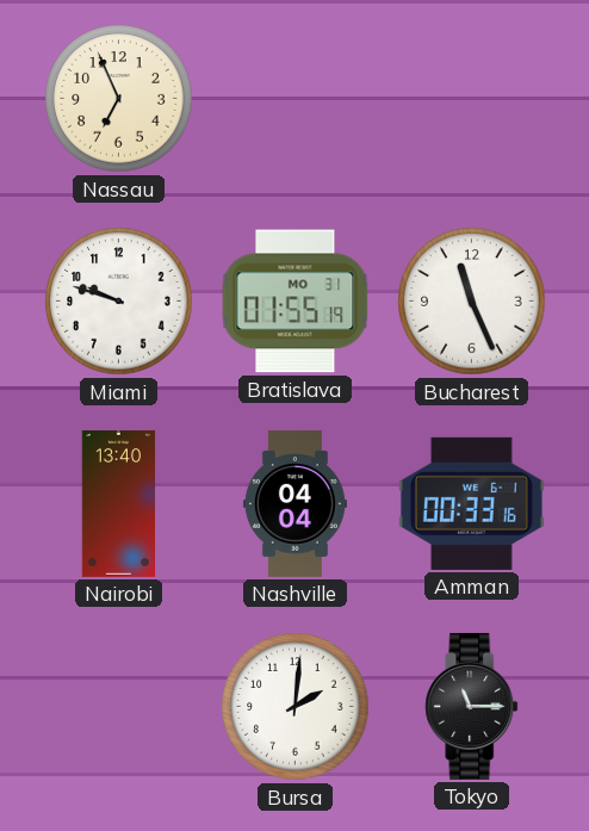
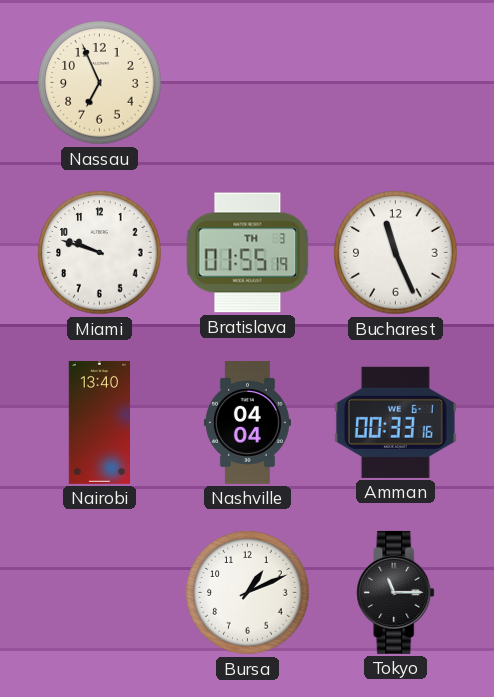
Bratislava date: MO 31 -> TH 3 (248, 253)
Bursa: 2:01 -> 1:11 (248, 593)
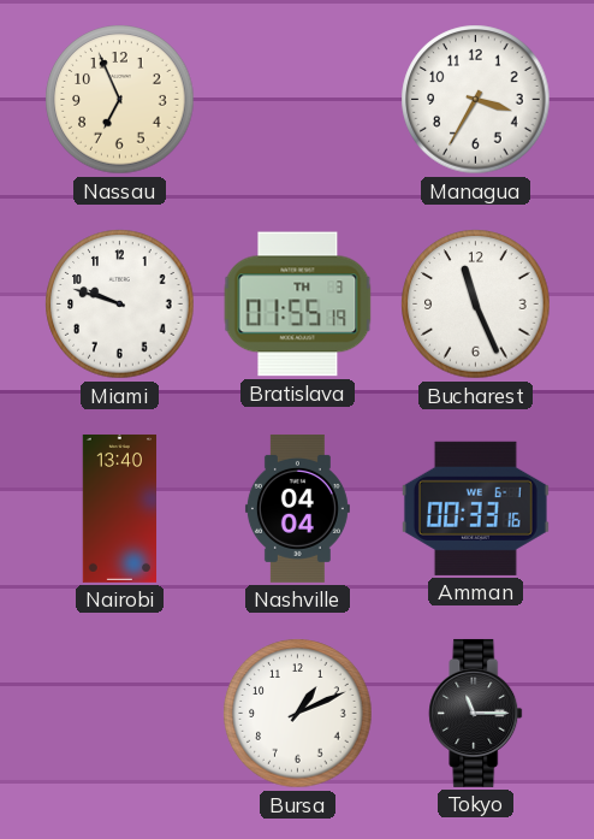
Managua: none -> 3:35 (476, 100)
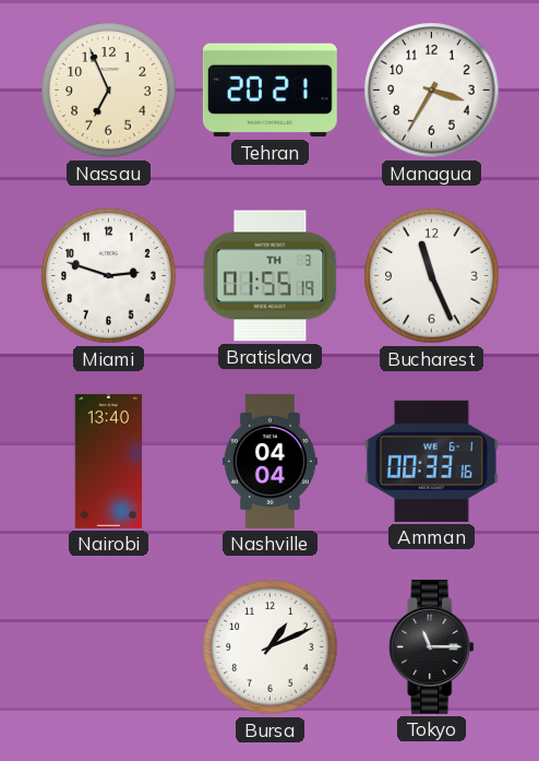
Tehran: none -> 20:21 (269, 91)
Miami: 9:48 -> 2:48 (109, 276)
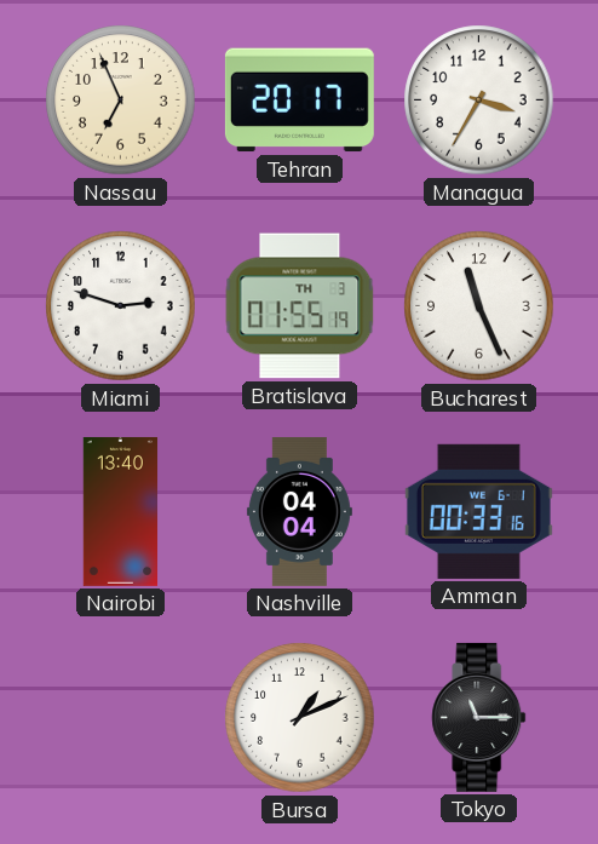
Tehran: 20:21 -> 20:17 (299, 101)
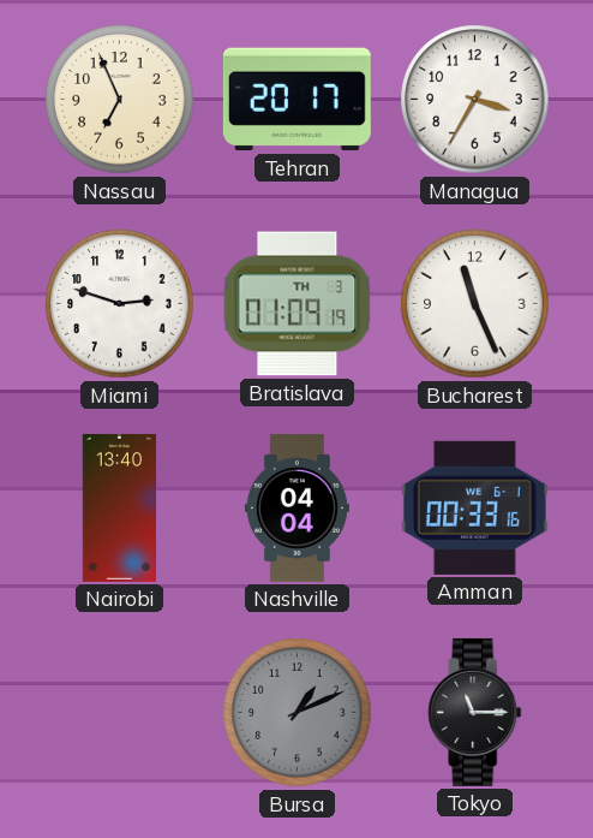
Bratislava: 01:55 -> 01:09 (298, 304)
Bursa dial: white -> grey (298, 713)
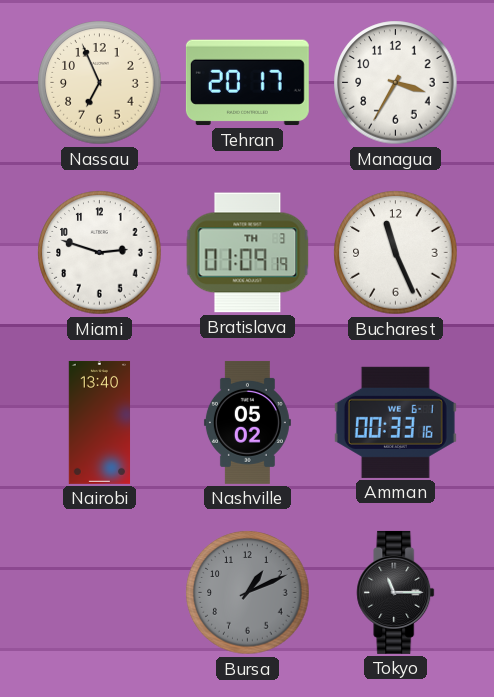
Nashville: 04:04 -> 05:02 (247, 422)
